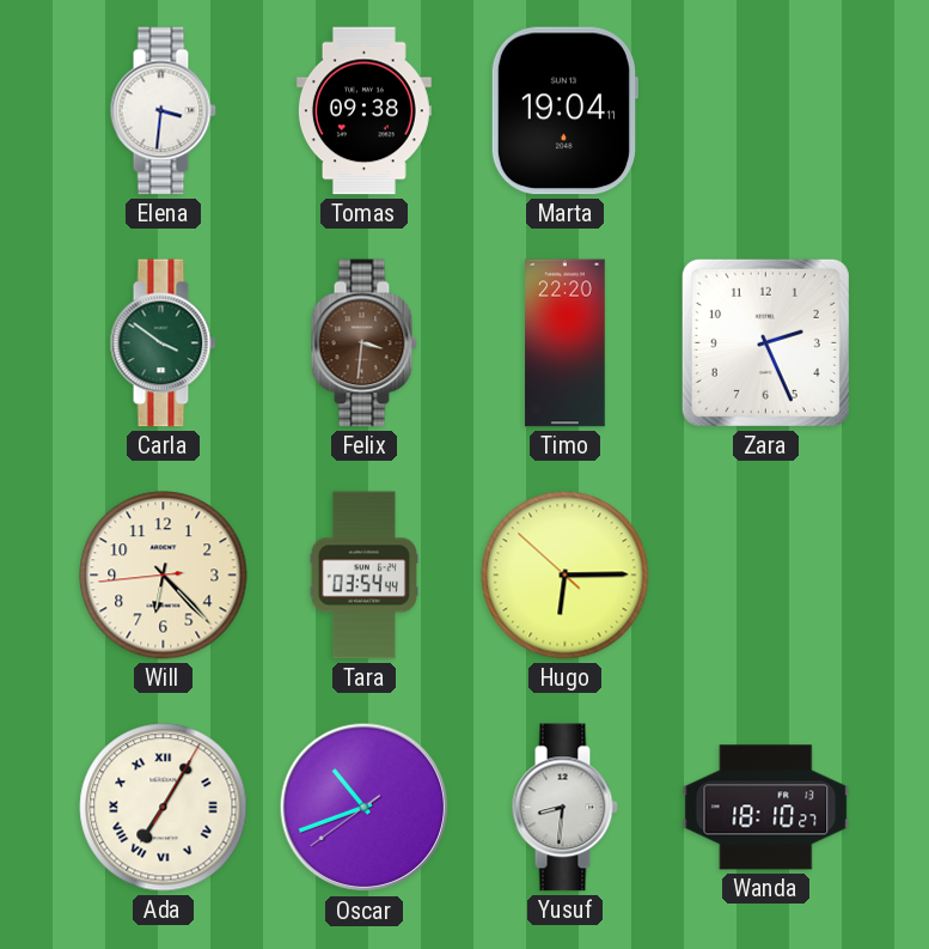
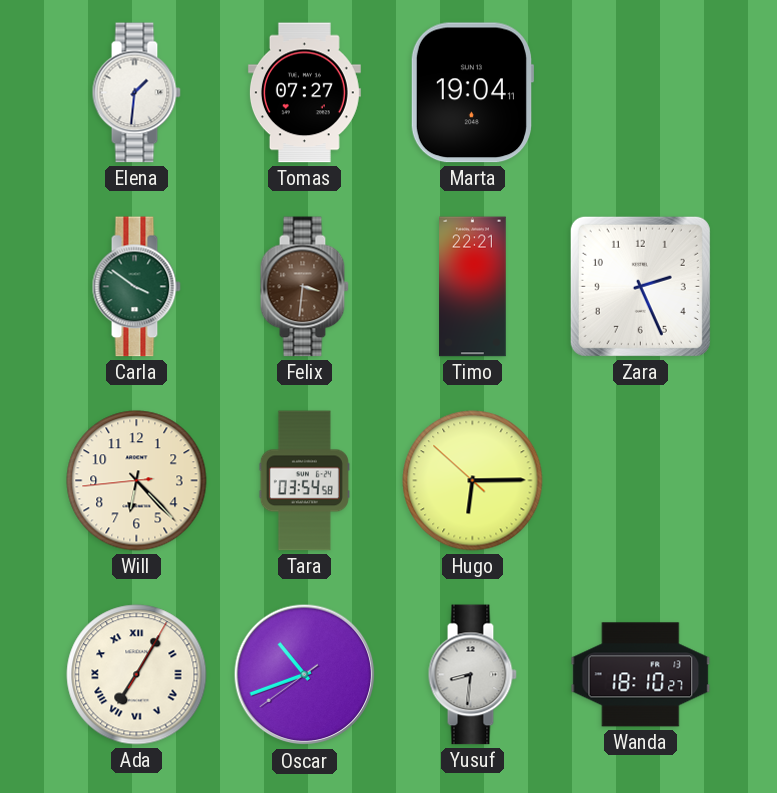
Elena: 3:31 -> 1:31 (136, 93)
Tomas: 09:38 -> 07:27 (304, 93)
Timo: 22:20 -> 22:21 (473, 287)
Tara: 03:54:44 -> 03:54:58 (304, 481)
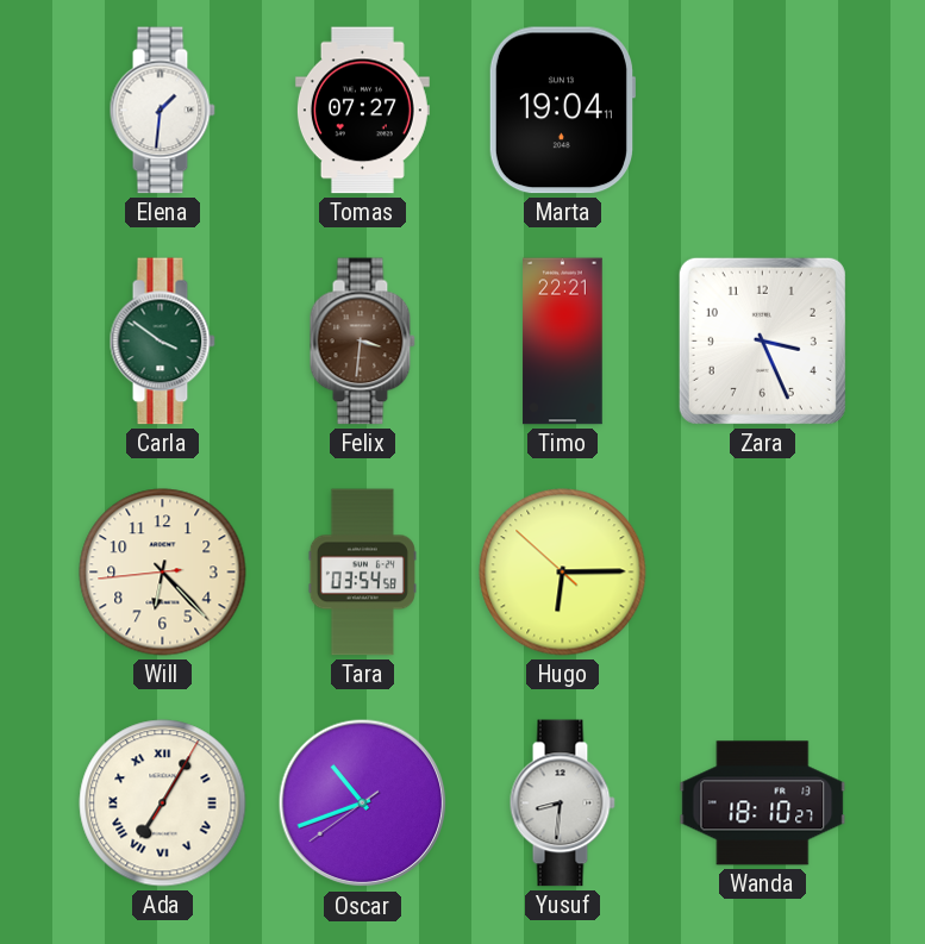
Zara: 2:26 -> 3:26 (762, 340)
